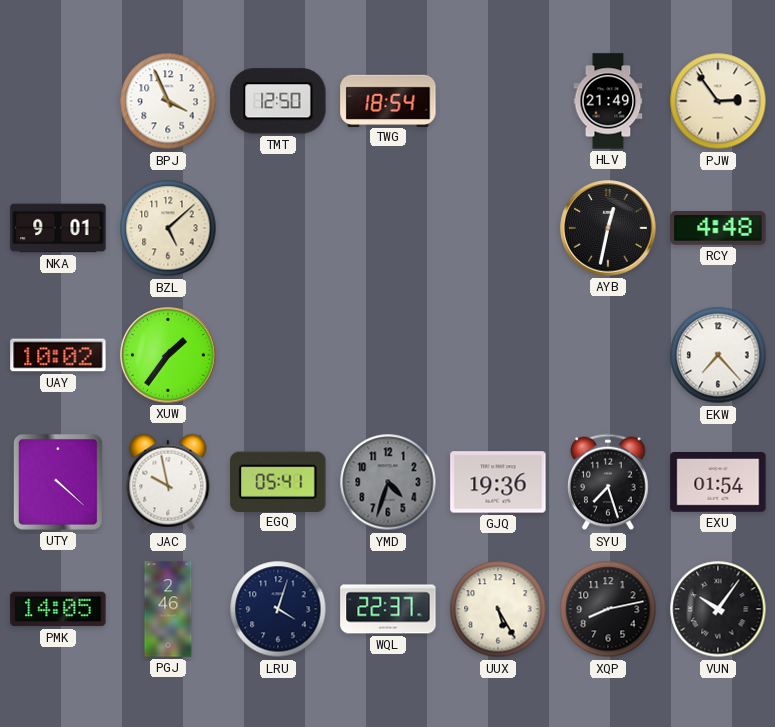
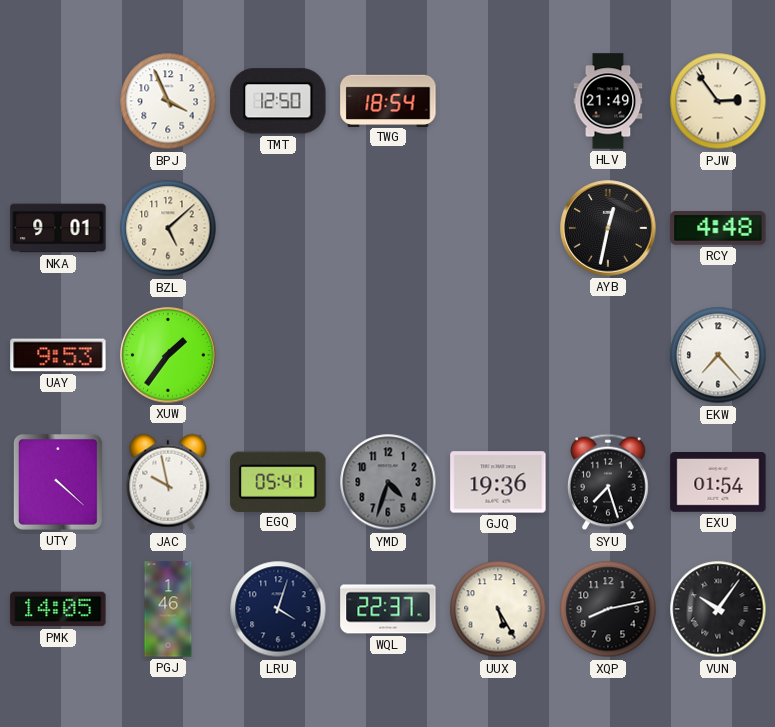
UAY: 10:02 -> 9:53 (58, 355)
PGJ: 2:46 -> 1:46 (168, 609)
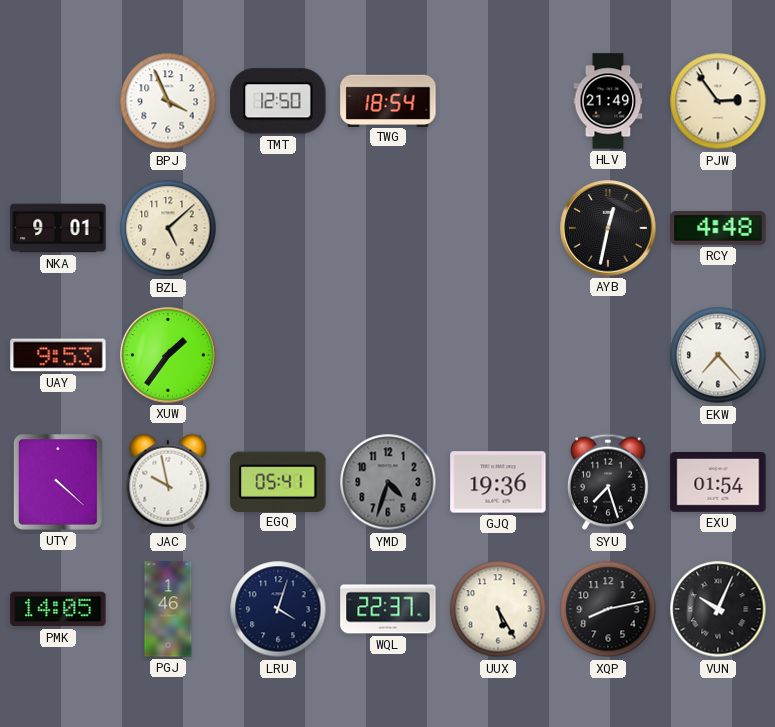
VUN: 10:06 -> 10:04 (718, 609)
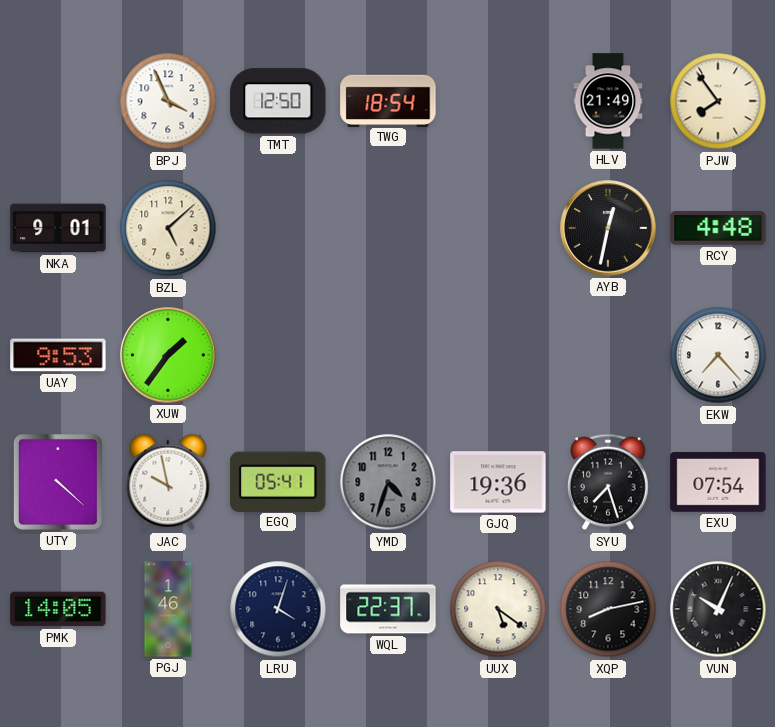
PJW: 2:54 -> 7:54 (718, 101)
EXU: 01:54 -> 07:54 (718, 483)
UUX: 5:25 -> 5:21 (498, 609)
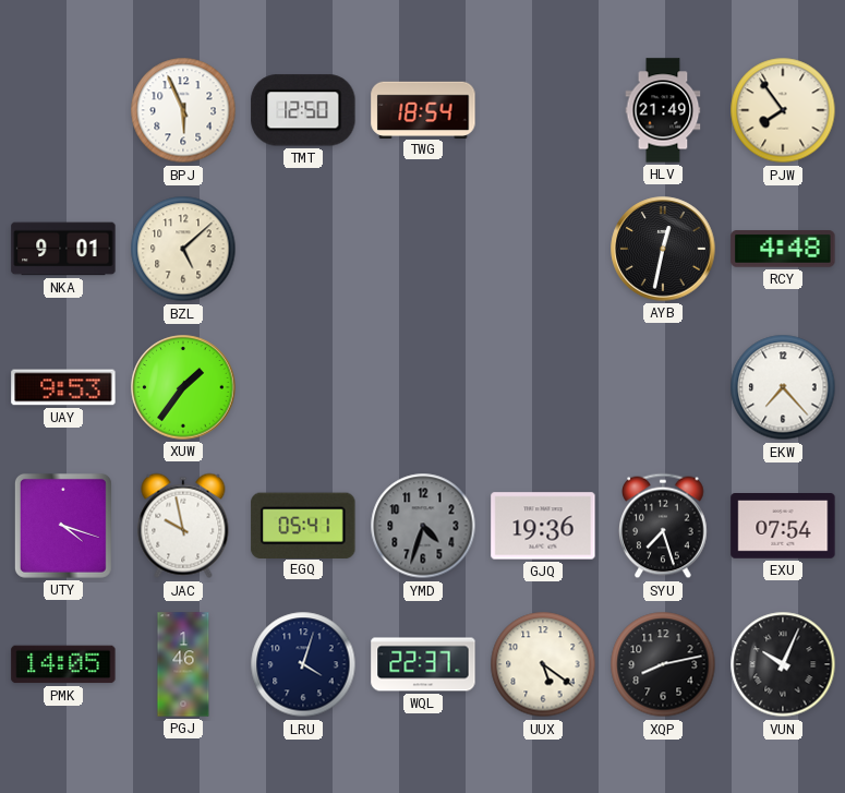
BPJ: 3:56 -> 5:56 (183, 110)
UTY: 4:22 -> 4:18 (63, 526)
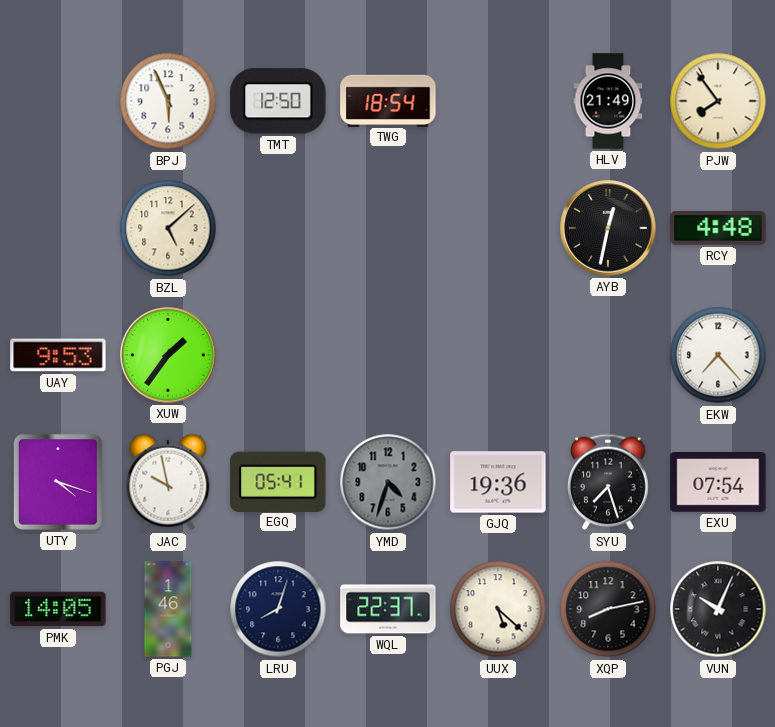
NKA: 9:01 -> none (63, 249)
LRU: 4:03 -> 8:03 (278, 609)
UUX: 5:21 -> 5:22 (498, 609)
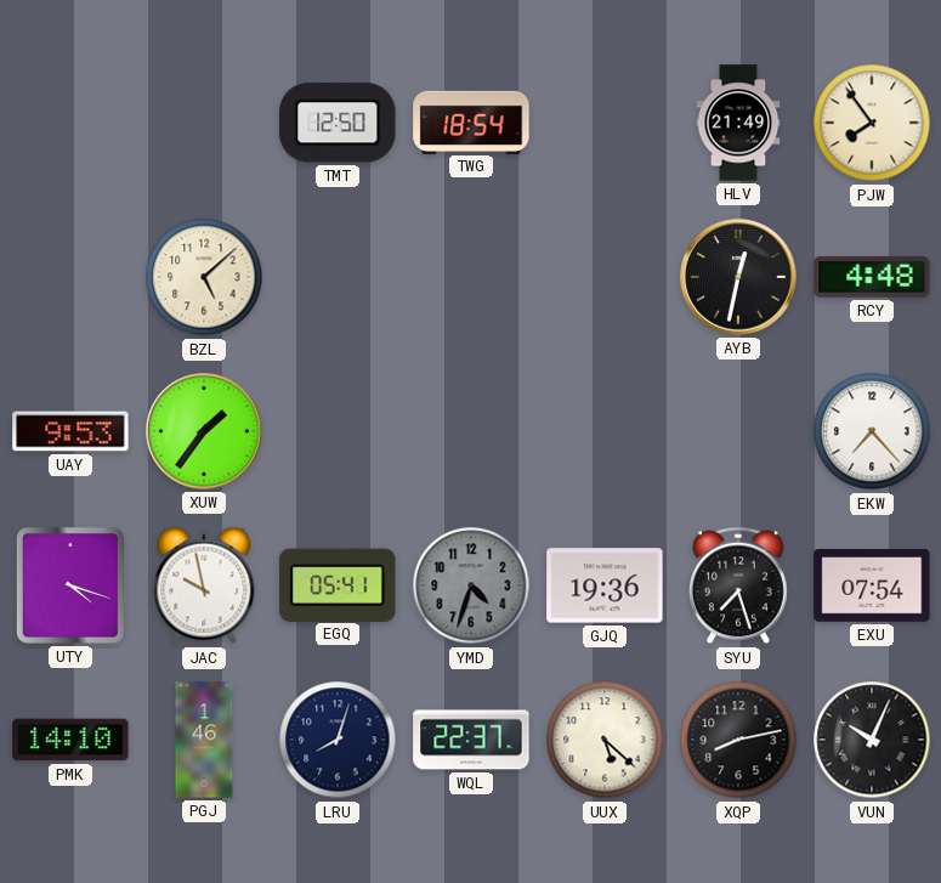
BPJ: 5:56 -> none (168, 101)
PMK: 14:05 -> 14:10 (70, 740)
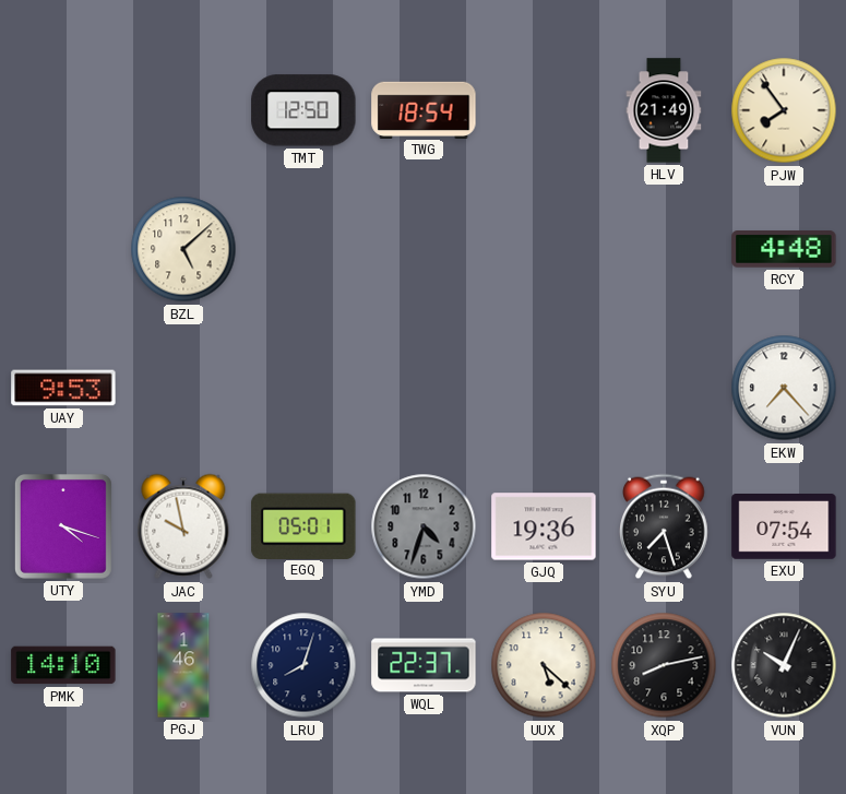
AYB: 12:32 -> none (738, 277)
XUW: 1:36 -> none (204, 431)
EGQ: 05:41 -> 05:01 (303, 525)
